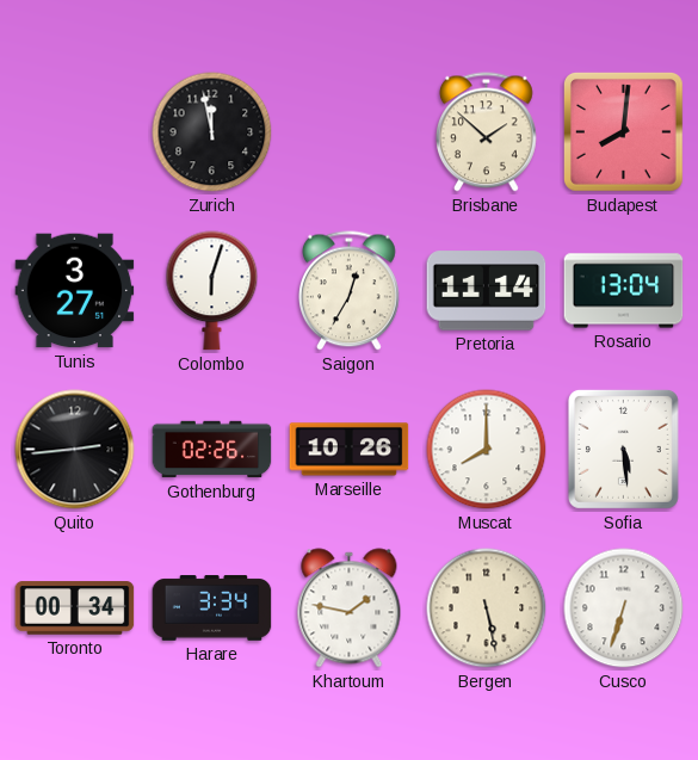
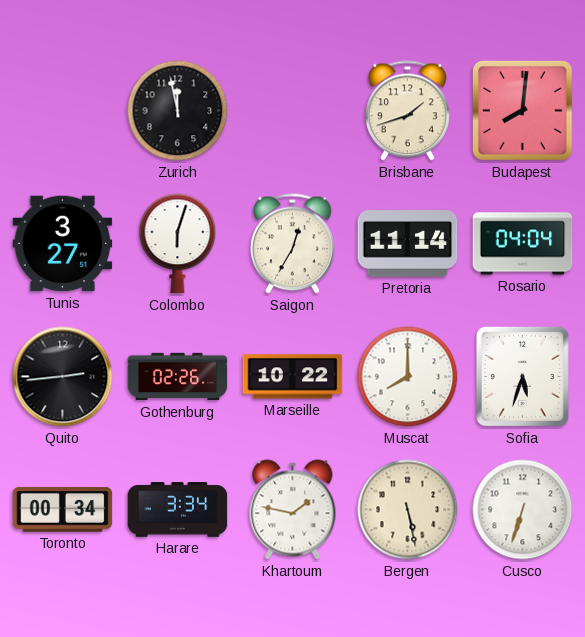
Brisbane: 1:52 -> 1:42 (408, 111)
Rosario: 13:04 -> 04:04 (523, 244)
Marseille: 10:26 -> 10:22 (293, 377)
Sofia: 5:29 -> 5:33 (522, 376)
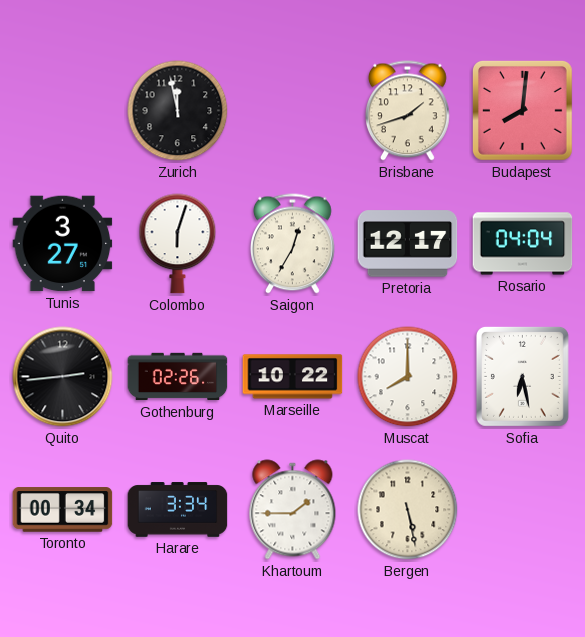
Pretoria: 11:14 -> 12:17 (408, 244)
Sofia: 5:33 -> 6:28 (522, 376)
Khartoum: 1:47 -> 1:45 (293, 510)
Cusco: 6:33 -> none (523, 510)
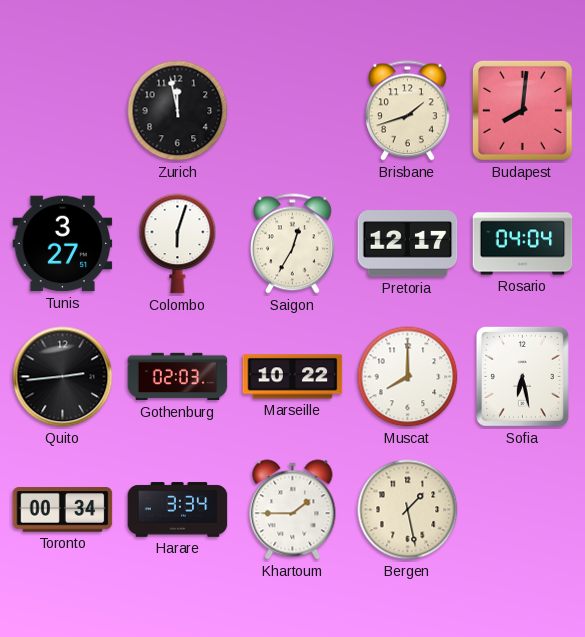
Gothenburg: 02:26 -> 02:03 (178, 377)
Bergen: 5:28 -> 1:28 (408, 510)
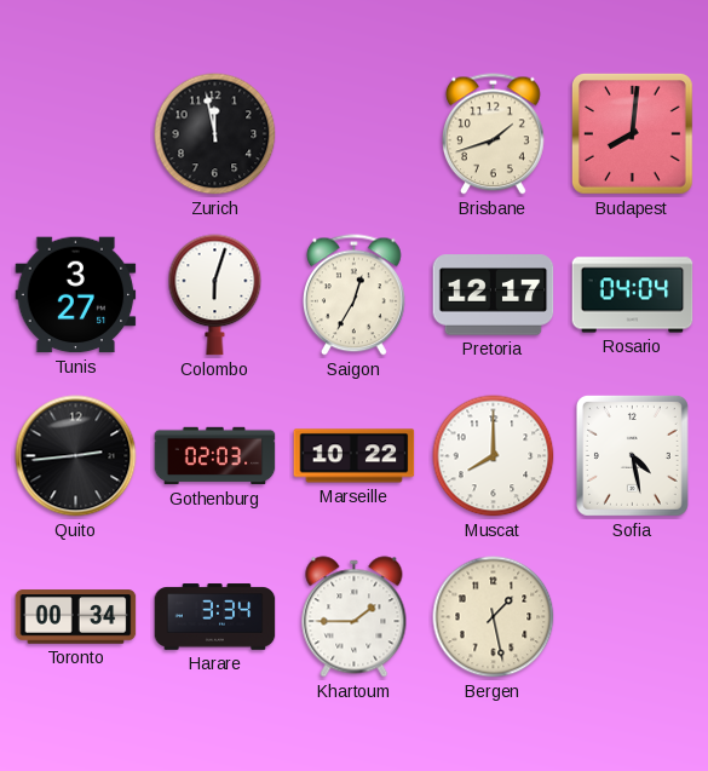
Sofia: 6:28 -> 4:28 (632, 455)
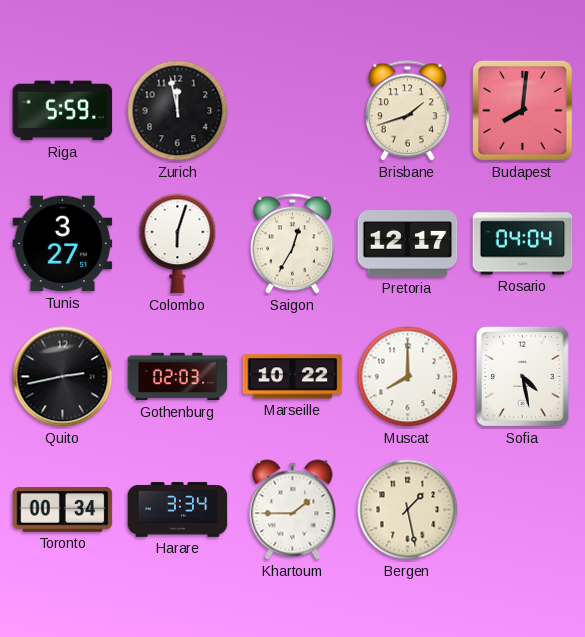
Riga: none -> 5:59 (63, 111)
Quito: 2:44 -> 2:43 (63, 377)
